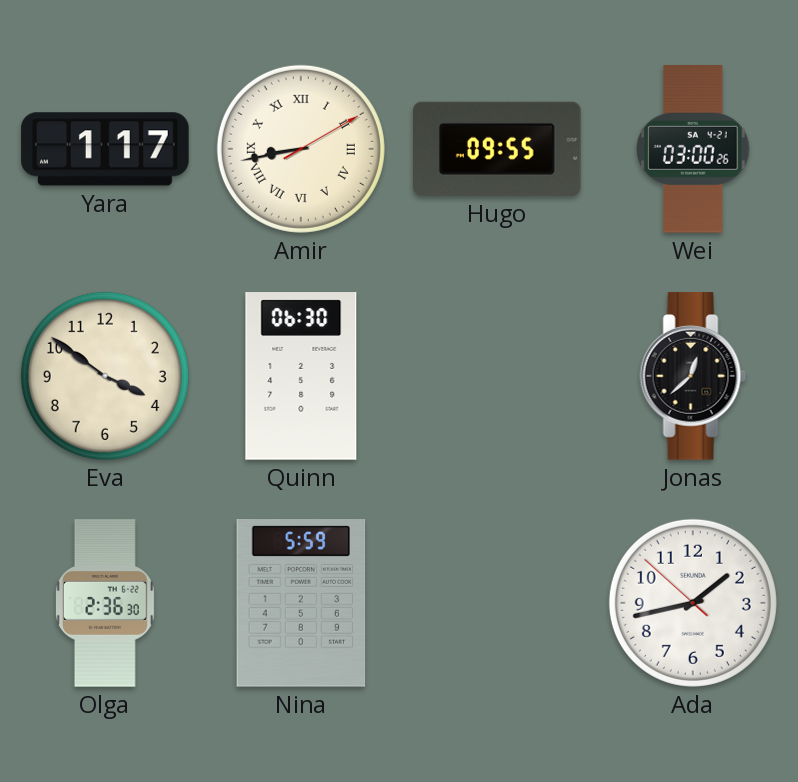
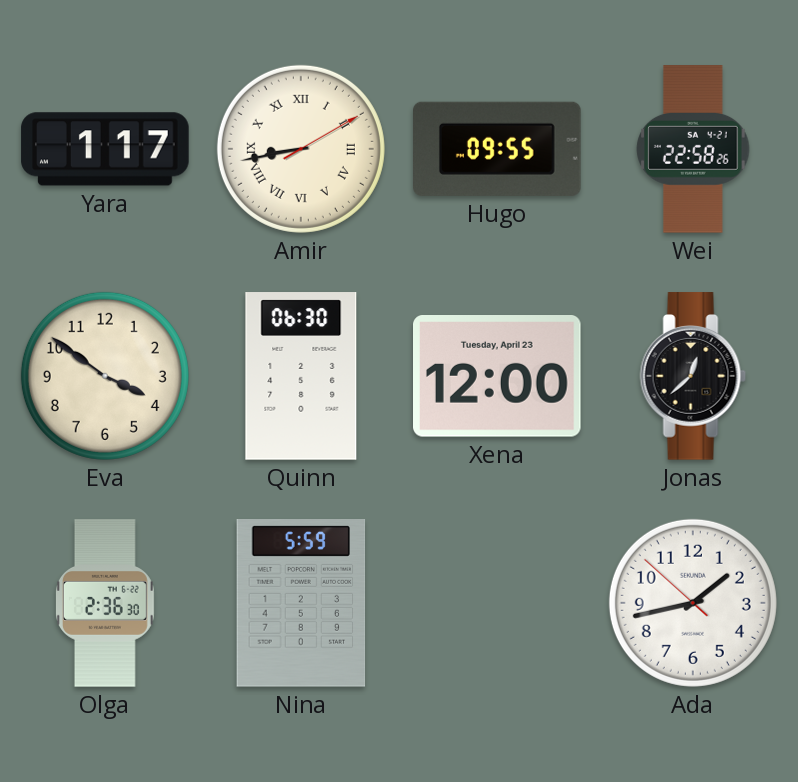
Wei: 03:00 -> 22:58 (693, 149)
Xena: none -> 12:00 (498, 377)
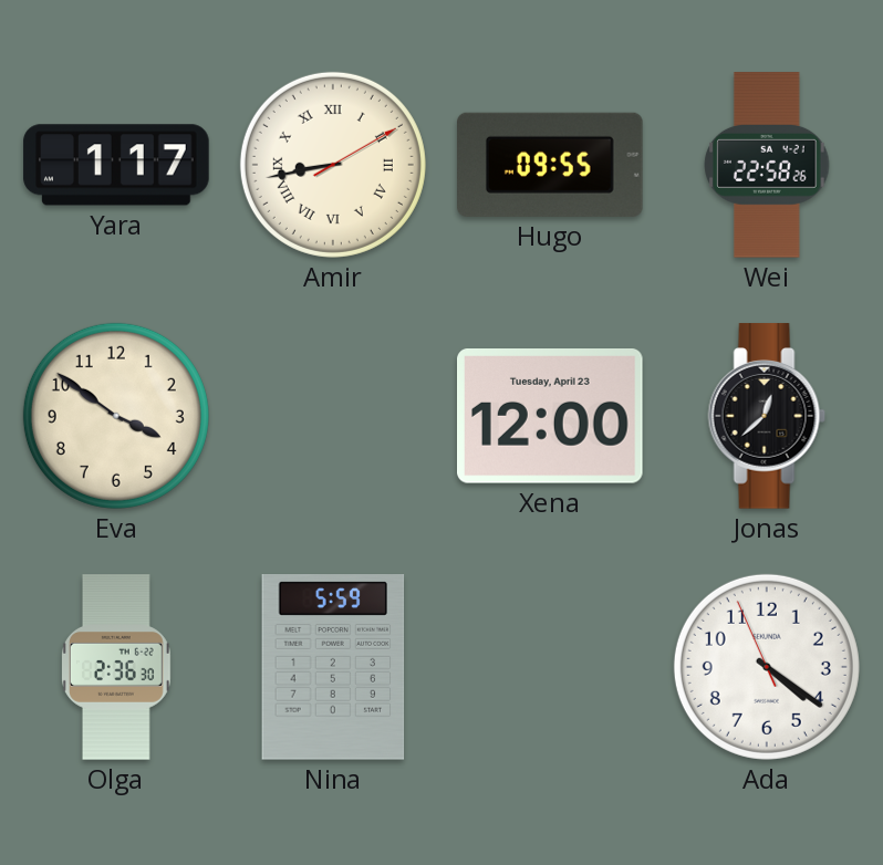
Quinn: 06:30 -> none (301, 376)
Ada: 1:42 -> 4:20 (767, 667)
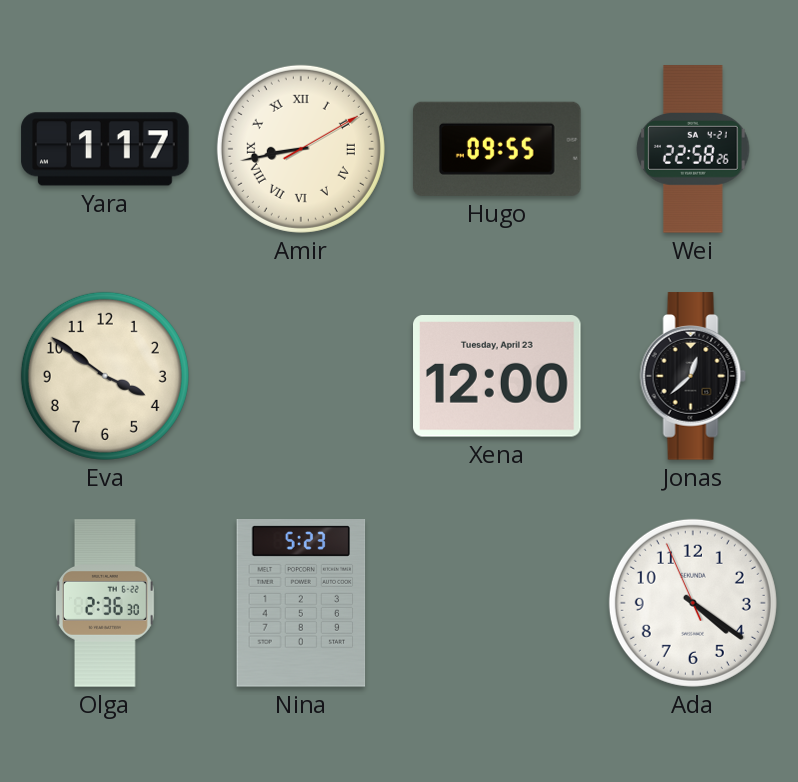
Nina: 5:59 -> 5:23 (301, 603)
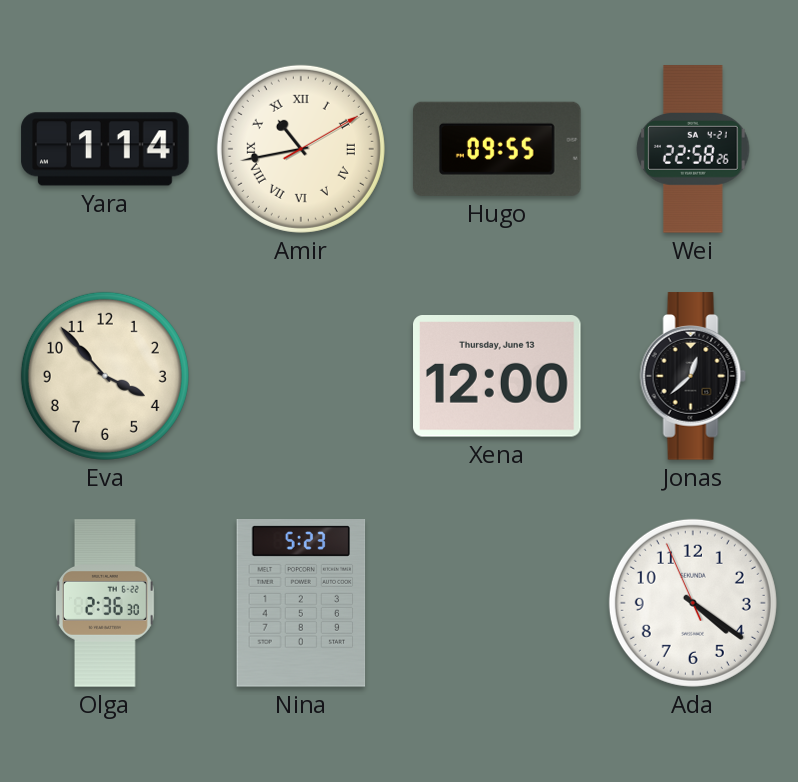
Yara: 1:17 -> 1:14 (105, 149)
Amir: 8:43 -> 10:43 (301, 149)
Eva: 3:51 -> 3:53 (105, 376)
Xena date: Tuesday, April 23 -> Thursday, June 13 (498, 377)
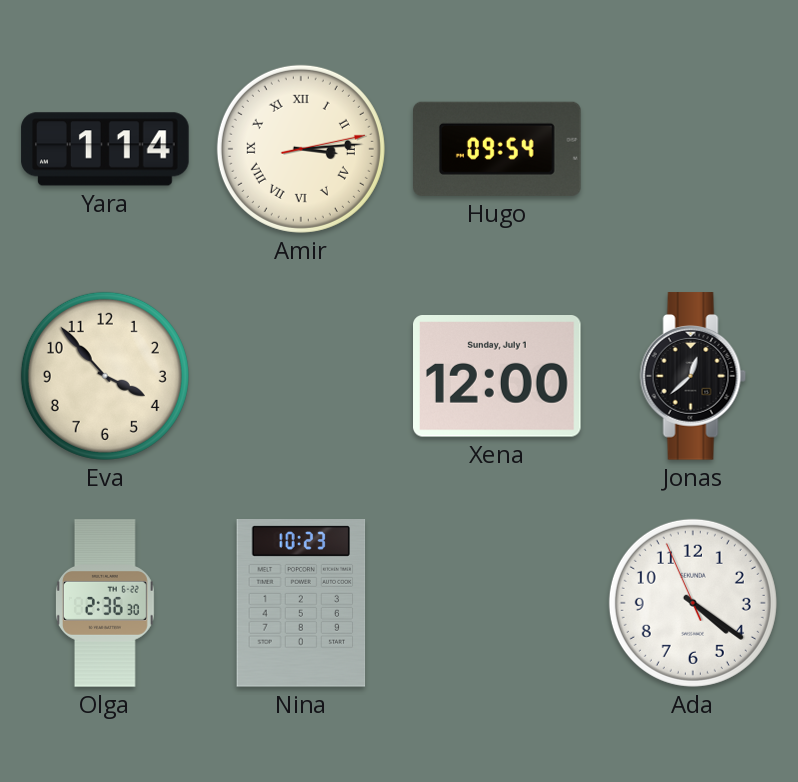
Amir: 10:43 -> 3:14 (301, 149)
Hugo: 09:55 -> 09:54 (498, 149)
Wei: 22:58 -> none (693, 149)
Xena date: Thursday, June 13 -> Sunday, July 1 (498, 377)
Nina: 5:23 -> 10:23 (301, 603)
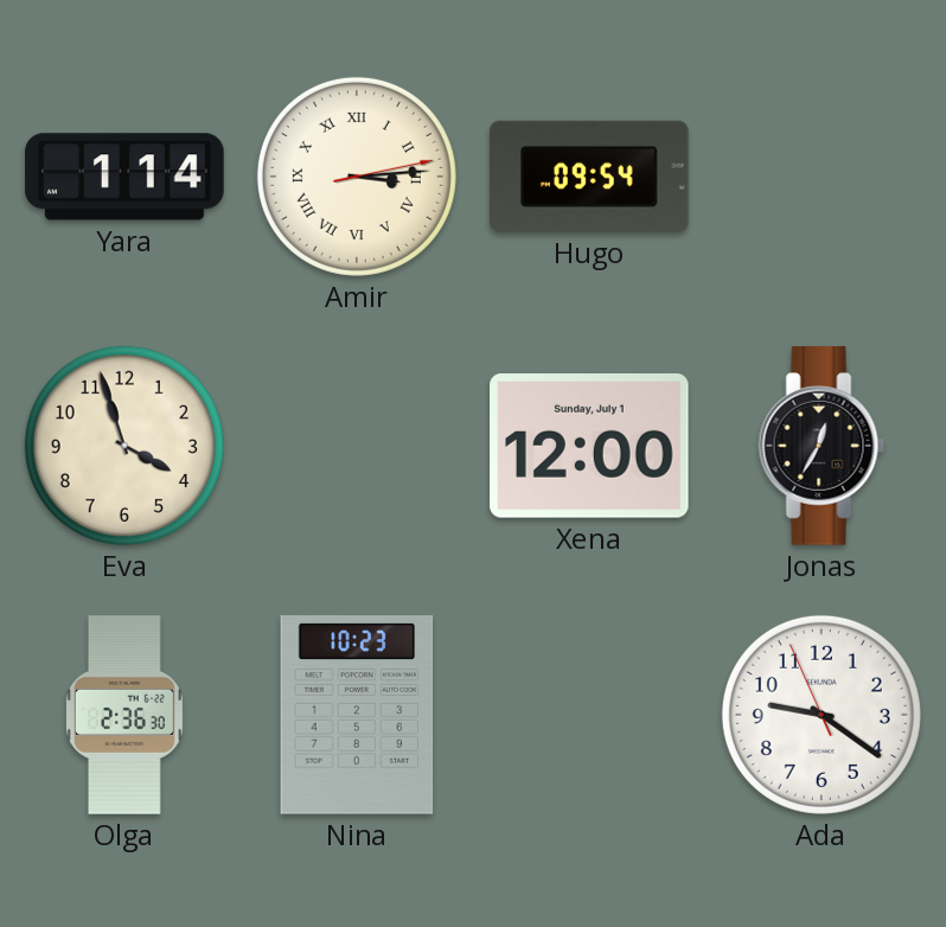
Eva: 3:53 -> 3:57 (124, 446)
Jonas: 12:38 -> 12:35 (822, 446)
Ada: 4:20 -> 9:20 (822, 715)
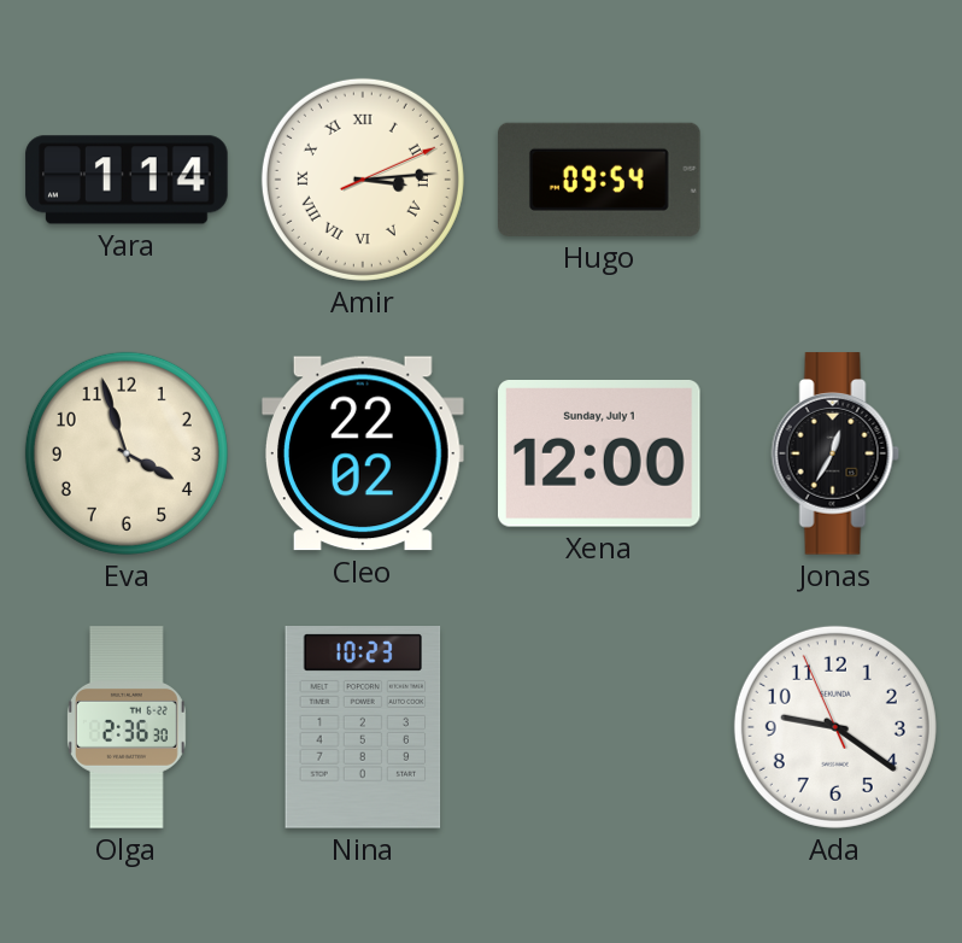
Amir: 3:14:13 -> 3:14:11 (363, 180)
Cleo: none -> 22:02 (364, 453)
